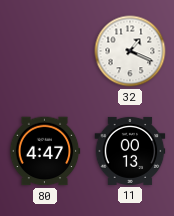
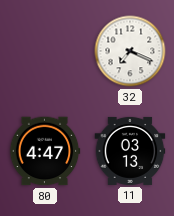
32: 1:19 -> 7:19 (130, 51)
11: 00:13 -> 03:13 (130, 151)
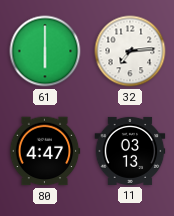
61: none -> 6:00 (45, 51)
32: 7:19 -> 7:14 (130, 51)
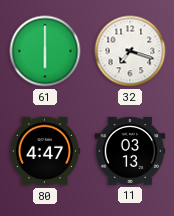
32: 7:14 -> 7:18 (130, 51)
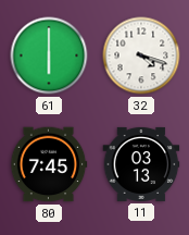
32: 7:18 -> 4:18 (141, 55)
80: 4:47 -> 7:45 (49, 164)
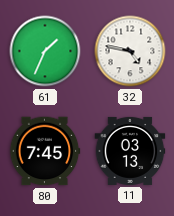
61: 6:00 -> 1:34 (45, 51)
32: 4:18 -> 4:47 (130, 51)
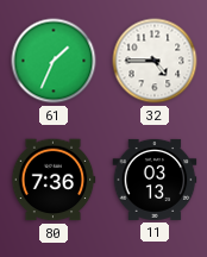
32: 4:47 -> 4:45 (155, 61)
80: 7:45 -> 7:36 (54, 180)
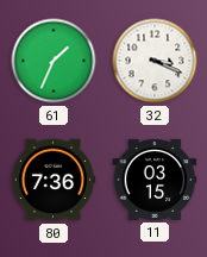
32: 4:45 -> 3:19 (155, 61)
11: 03:13 -> 03:15 (155, 180)
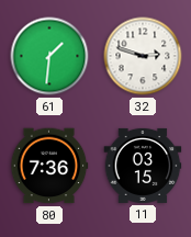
61: 1:34 -> 1:31 (49, 56)
32: 3:19 -> 2:48 (143, 56)
